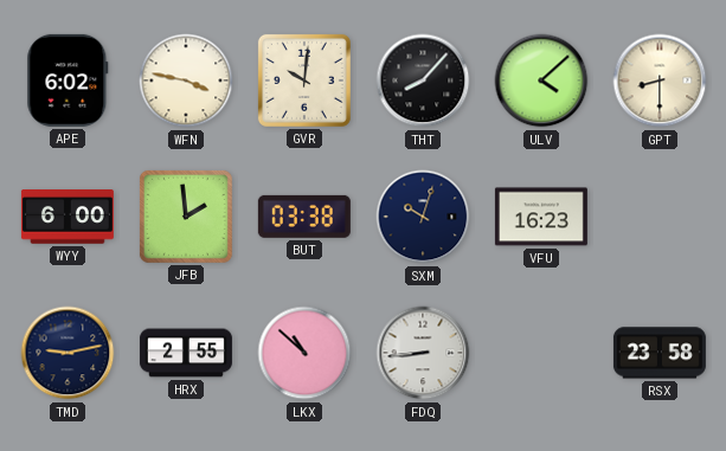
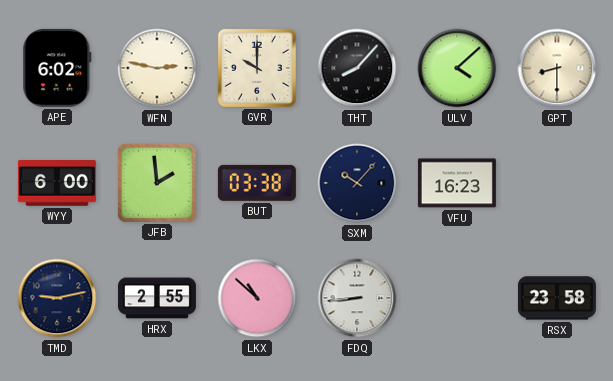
WFN: 3:47 -> 2:47 (157, 68)
GVR: 10:01 -> 10:00 (257, 68)
SXM: 10:03 -> 10:07 (357, 183)
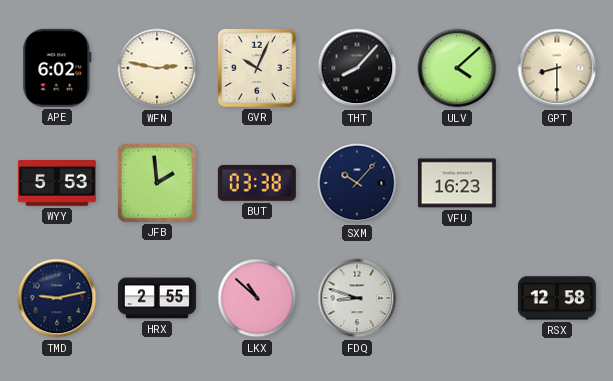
GVR: 10:00 -> 10:04 (257, 68)
WYY: 6:00 -> 5:53 (57, 184)
FDQ: 8:44 -> 8:48 (357, 298)
RSX: 23:58 -> 12:58 (557, 298)
